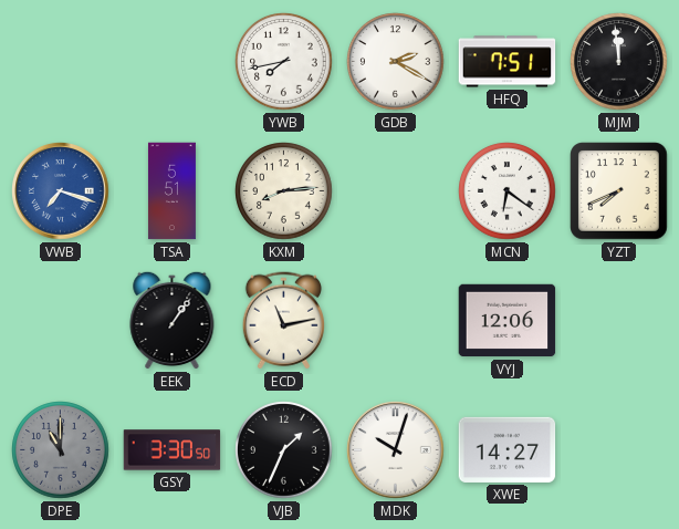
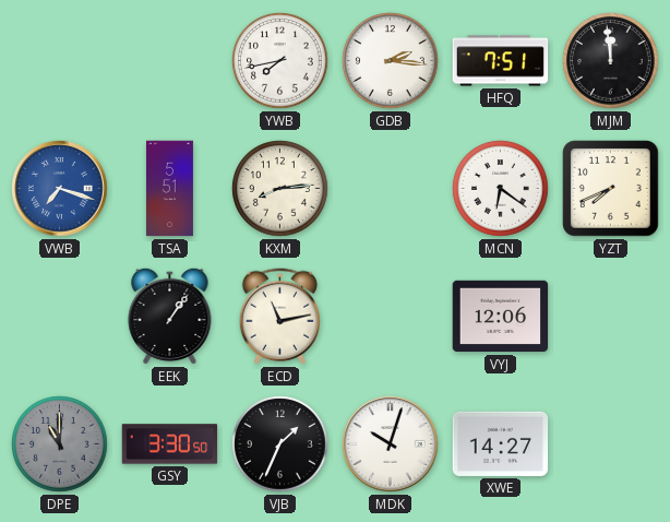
GDB: 2:20 -> 2:16 (391, 61)
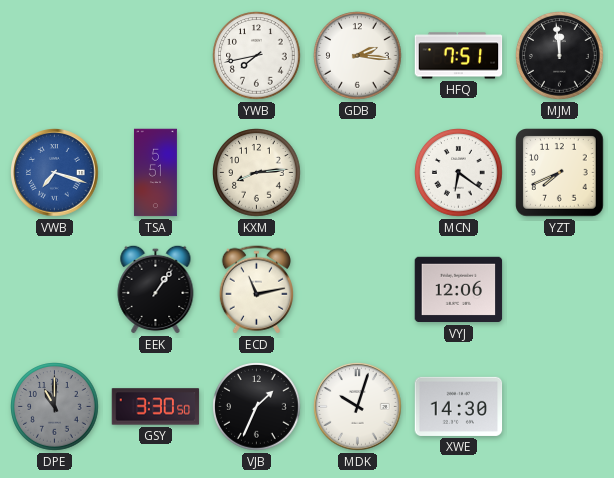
XWE: 14:27 -> 14:30 (459, 406)
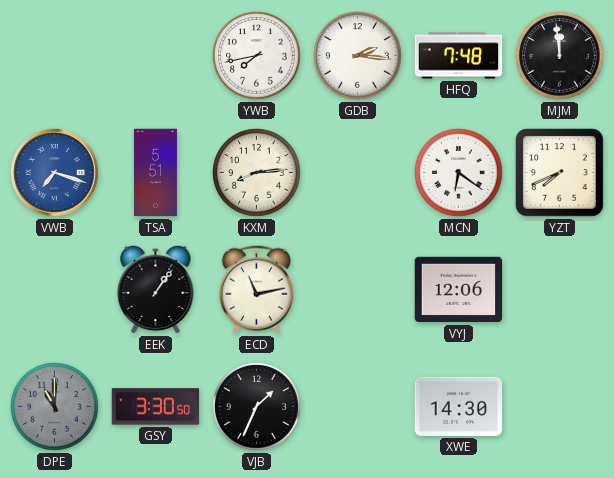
HFQ: 7:51 -> 7:48 (459, 56)
MDK: 10:03 -> none (358, 407)
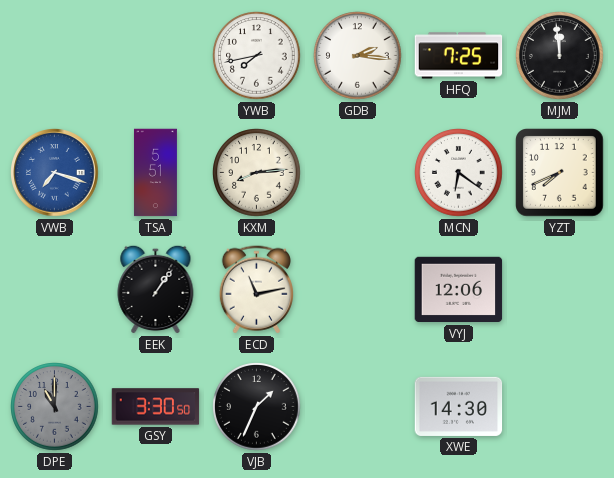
HFQ: 7:48 -> 7:25 (459, 56)
